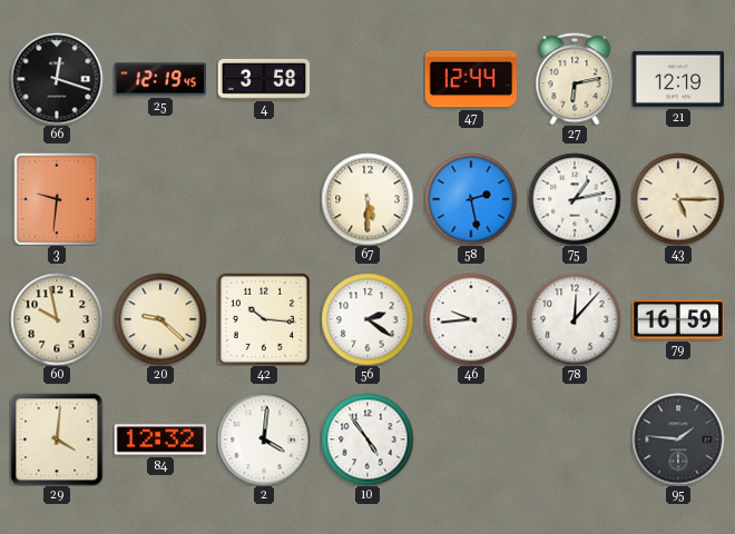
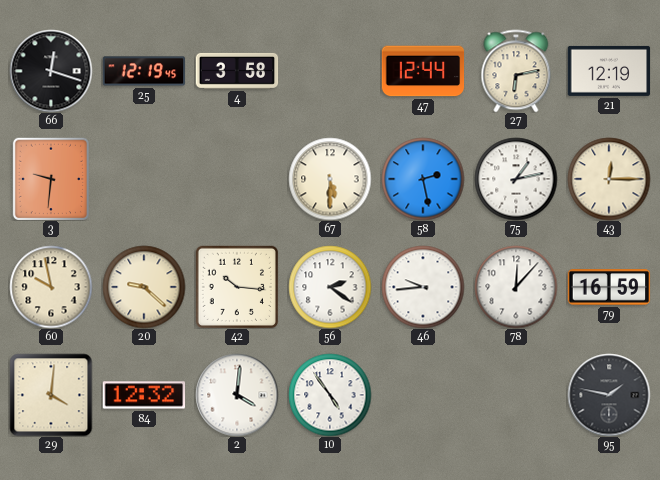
43: 5:15 -> 12:15 (609, 179)
95: 1:46 -> 1:47 (609, 395)
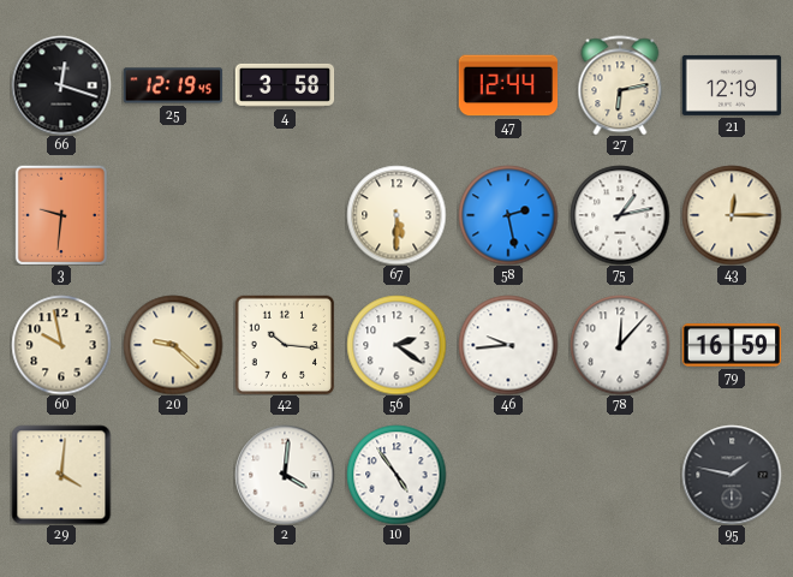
84: 12:32 -> none (144, 395)
